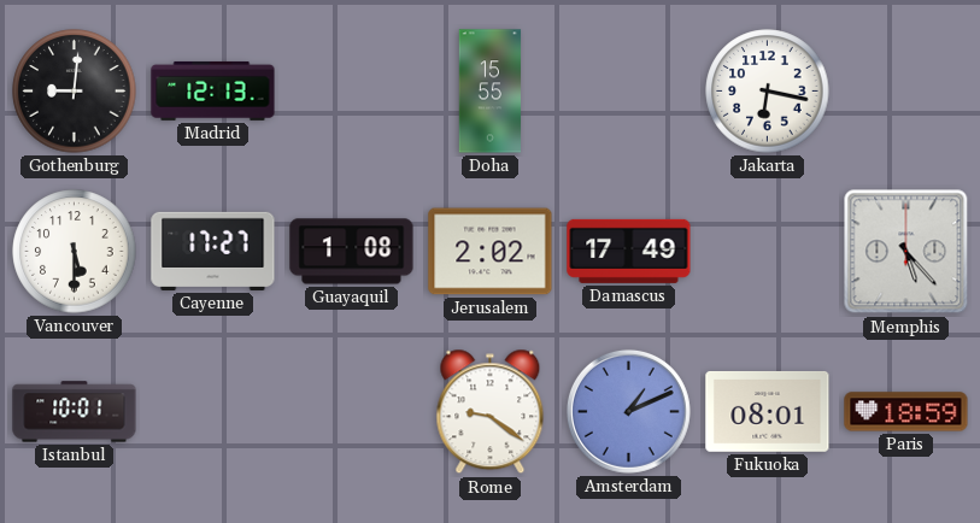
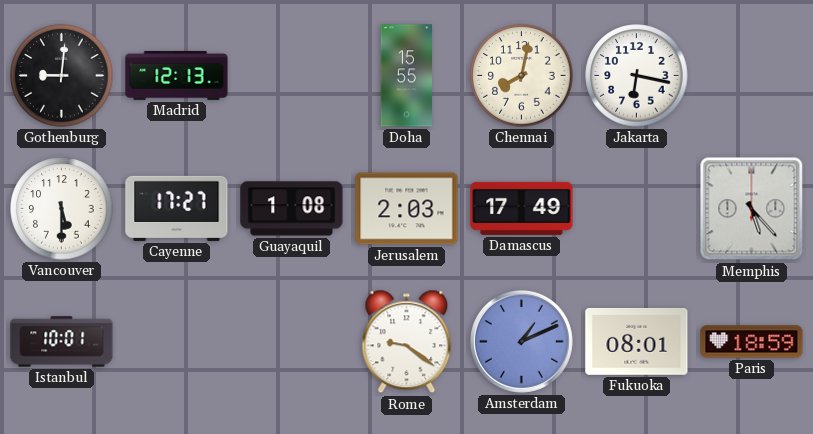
Chennai: none -> 8:02 (522, 76)
Jerusalem: 2:02 -> 2:03 (407, 209)
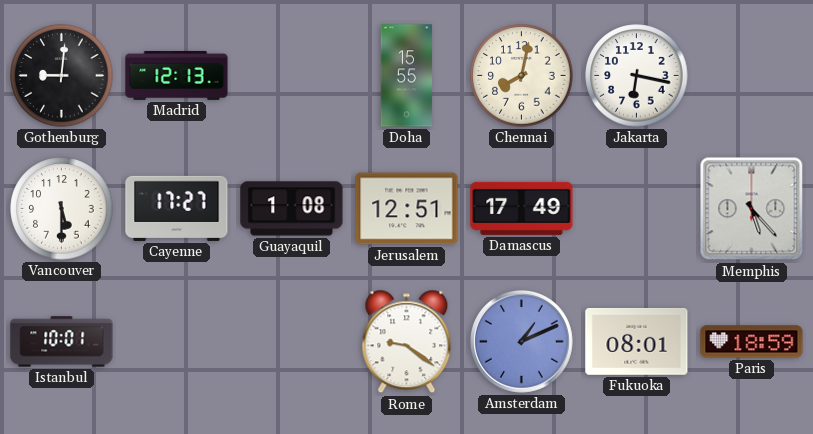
Jerusalem: 2:03 -> 12:51 (407, 209)
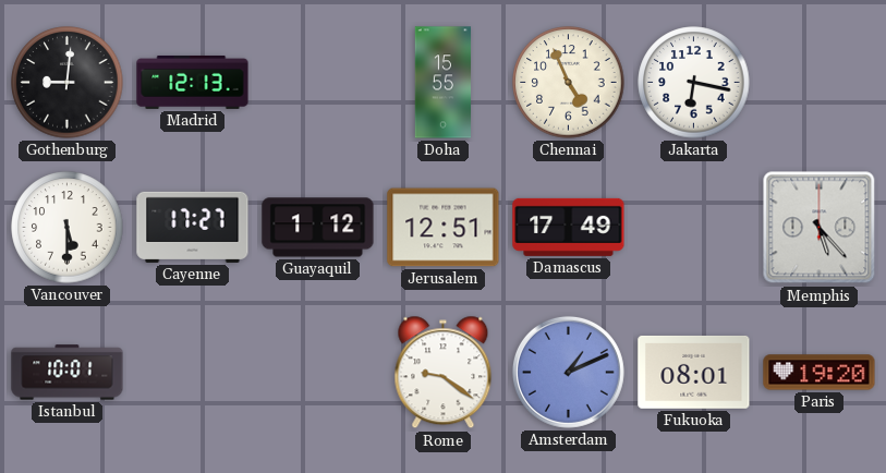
Chennai: 8:02 -> 4:56 (569, 83)
Guayaquil: 1:08 -> 1:12 (318, 228)
Paris: 18:59 -> 19:20 (820, 373)
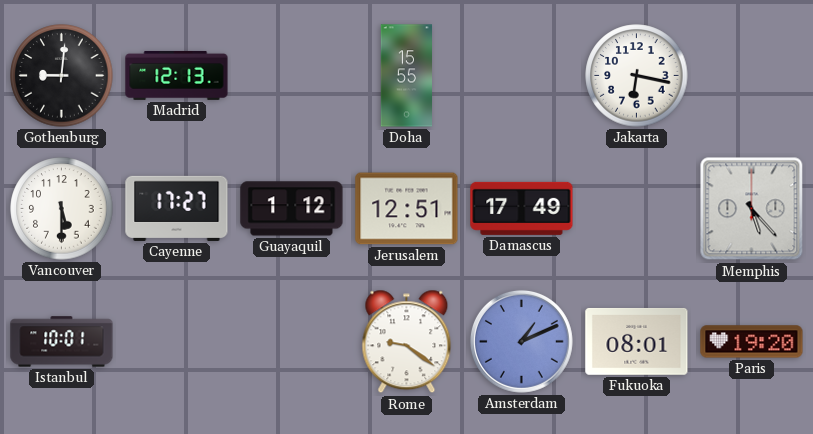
Chennai: 4:56 -> none (569, 83)
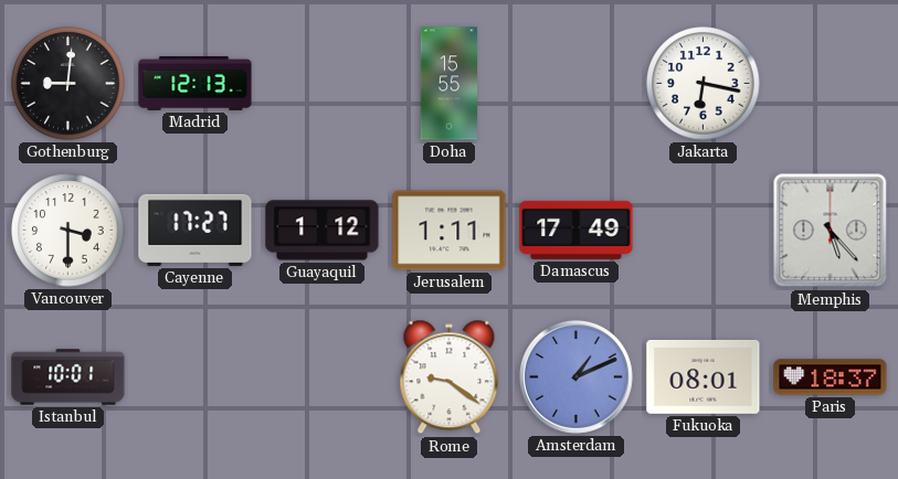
Vancouver: 5:30 -> 3:30 (68, 231)
Jerusalem: 12:51 -> 1:11 (450, 231)
Paris: 19:20 -> 18:37 (831, 377)
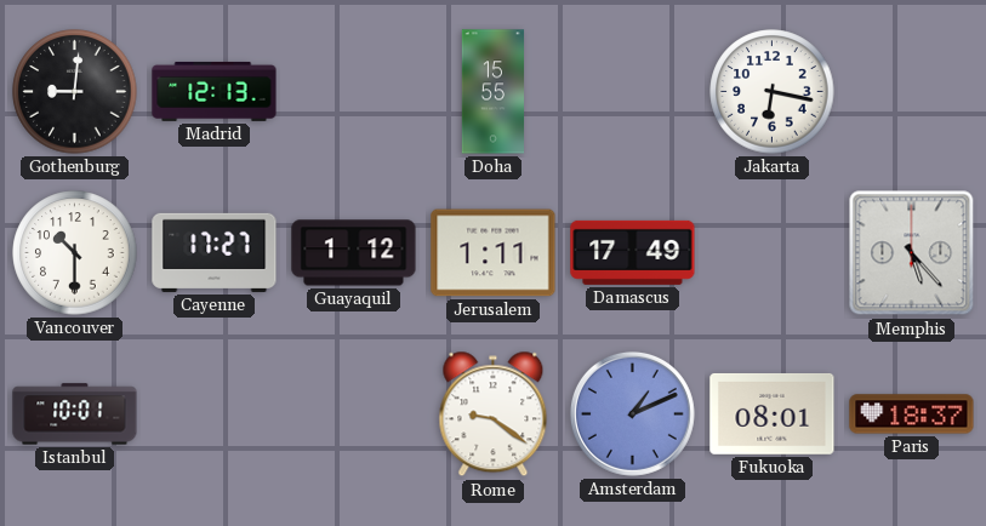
Vancouver: 3:30 -> 10:30 (75, 253)
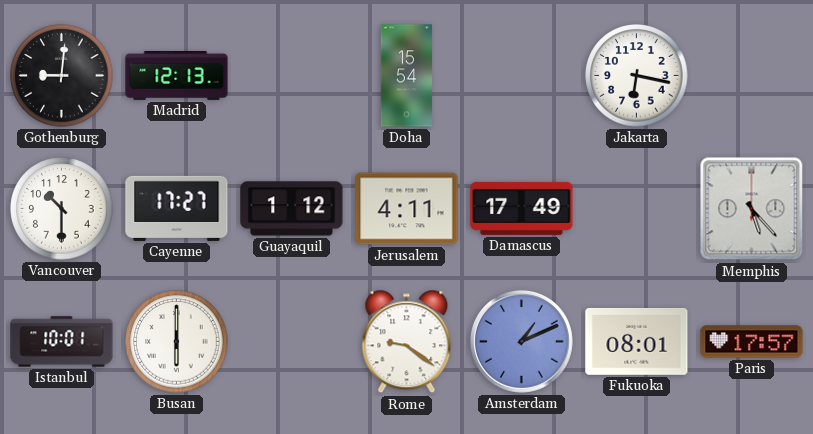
Doha: 15:55 -> 15:54 (407, 76)
Jerusalem: 1:11 -> 4:11 (407, 209)
Busan: none -> 6:00 (177, 342)
Paris: 18:37 -> 17:57 (752, 342)
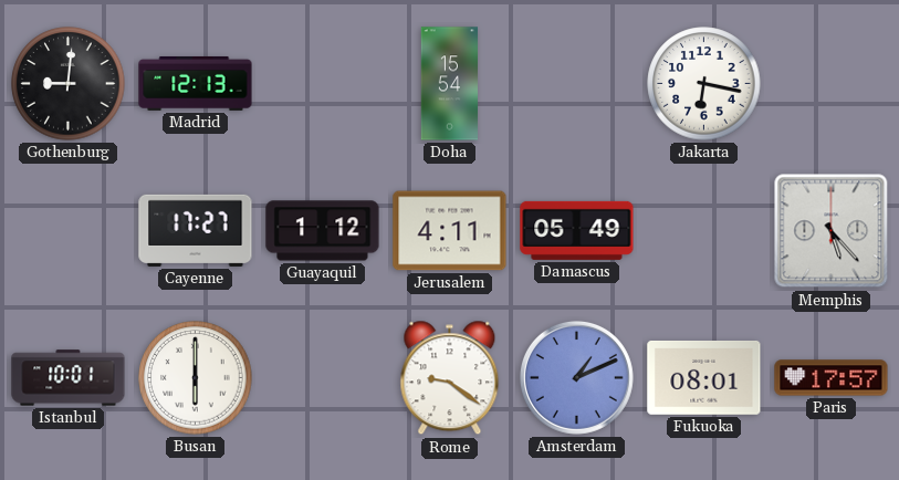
Vancouver: 10:30 -> none (62, 209)
Damascus: 17:49 -> 05:49 (577, 230)
